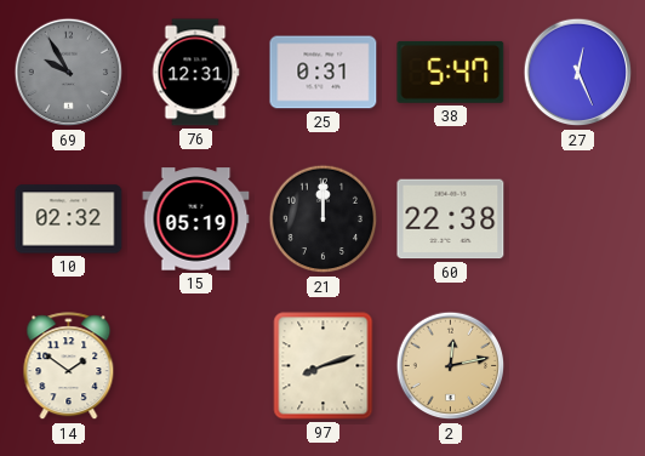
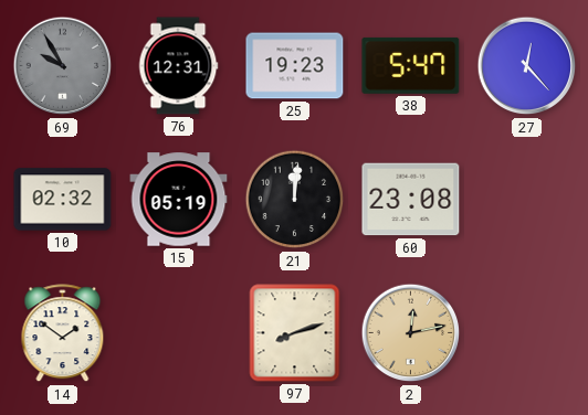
25: 0:31 -> 19:23 (295, 66)
27: 12:26 -> 12:23 (527, 66)
21: 12:00 -> 12:01 (295, 200)
60: 22:38 -> 23:08 (411, 200)
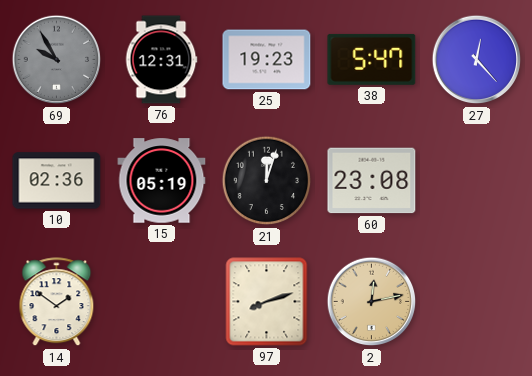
10: 02:32 -> 02:36 (57, 181)
21: 12:01 -> 12:03 (267, 181)
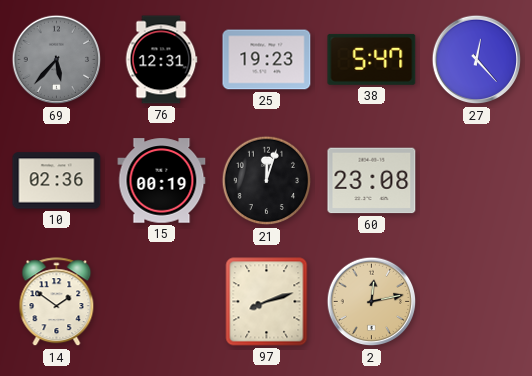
69: 9:55 -> 5:37 (57, 60)
15: 05:19 -> 00:19 (162, 181)
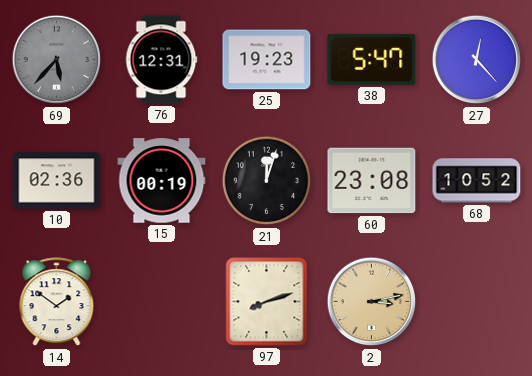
68: none -> 10:52 (477, 181)
2: 12:13 -> 3:13 (372, 302)
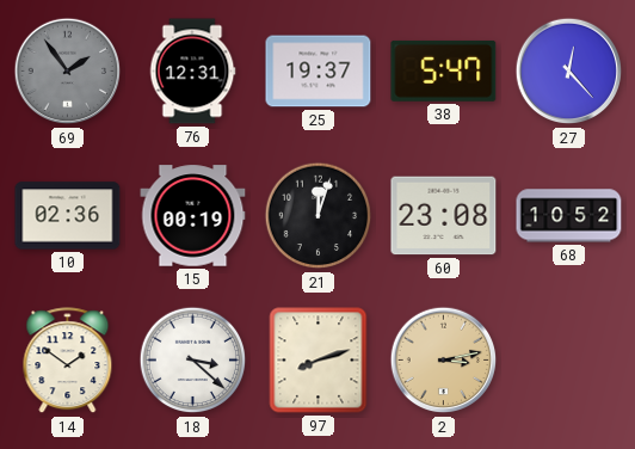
69: 5:37 -> 1:54 (68, 72)
25: 19:23 -> 19:37 (319, 72)
18: none -> 3:22 (193, 361)
